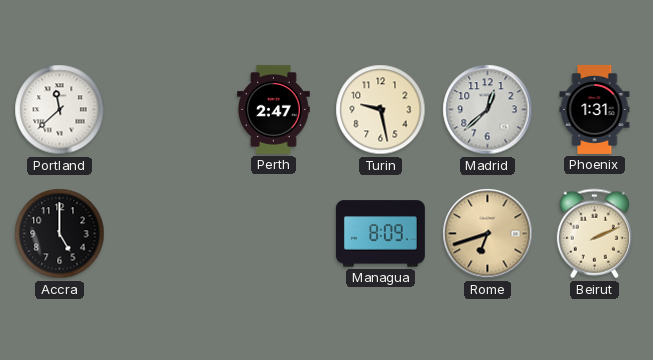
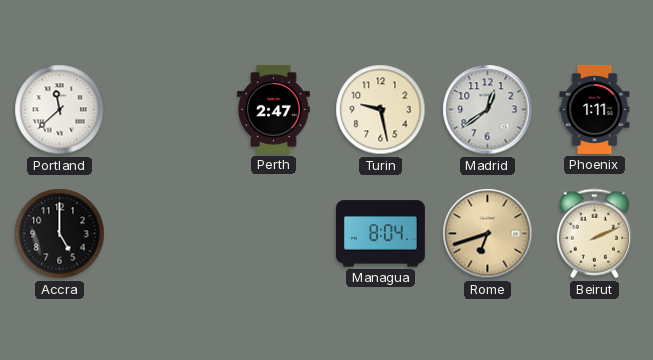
Madrid: 12:38 -> 12:39 (488, 110)
Phoenix: 1:31 -> 1:11 (595, 109)
Managua: 8:09 -> 8:04 (380, 234)
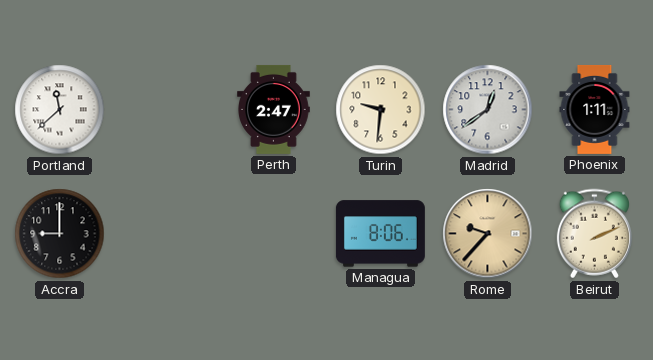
Turin: 9:28 -> 9:31 (381, 110)
Accra: 5:00 -> 9:00 (60, 234)
Managua: 8:04 -> 8:06 (380, 234)
Rome: 6:42 -> 9:37 (488, 234)
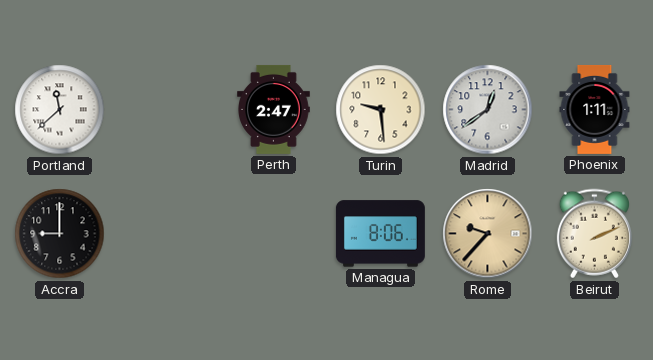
Turin: 9:31 -> 9:29 (381, 110)
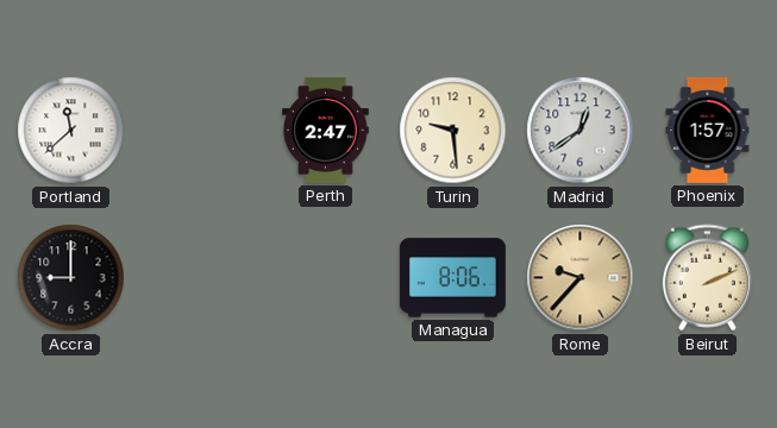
Phoenix: 1:11 -> 1:57 (708, 130)
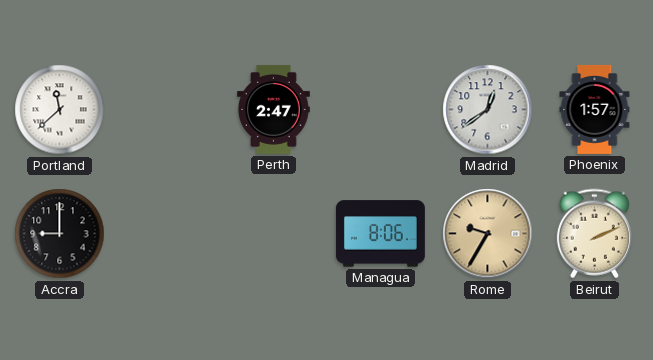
Turin: 9:29 -> none (453, 131)
Rome: 9:37 -> 9:35 (488, 234)
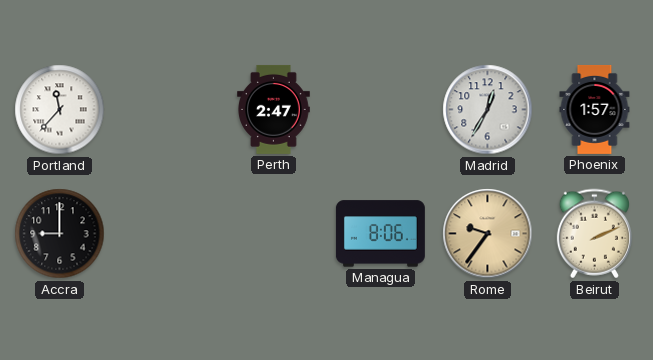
Portland: 11:38 -> 11:37 (60, 110)
Madrid: 12:39 -> 12:35 (488, 110)
Rome: 9:35 -> 9:36 (488, 234)
